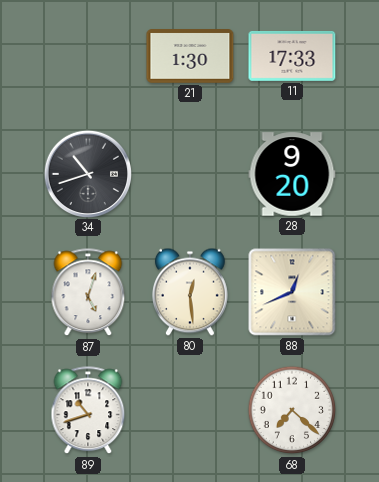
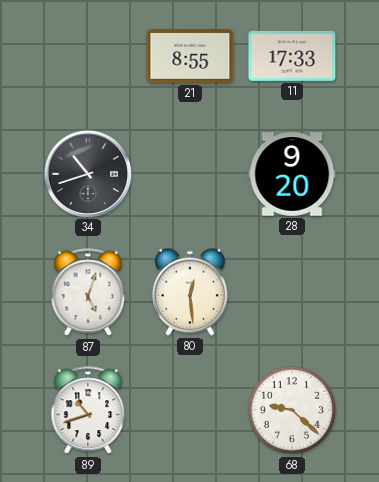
21: 1:30 -> 8:55 (190, 56)
88: 12:41 -> none (292, 292)
68: 7:22 -> 9:22 (292, 410)
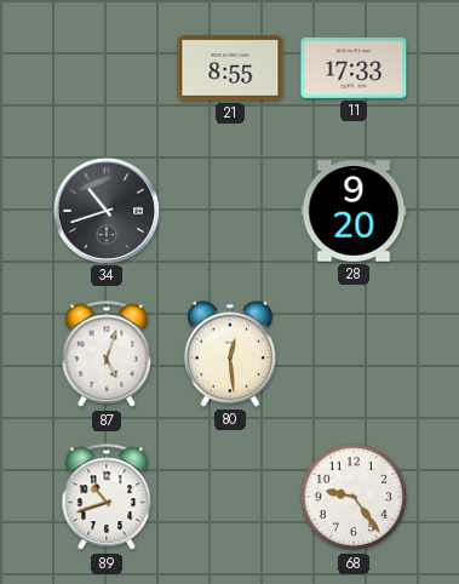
68: 9:22 -> 9:24 (354, 497)
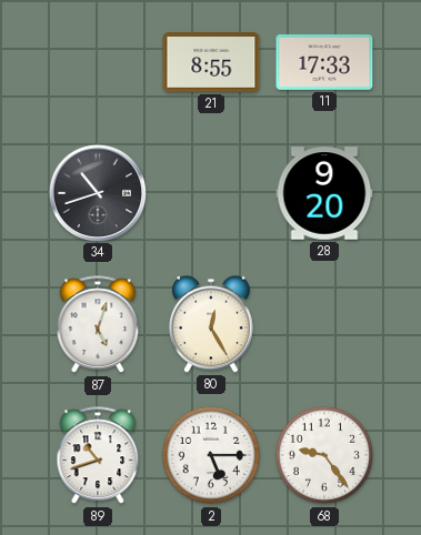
80: 12:29 -> 12:25 (211, 324)
2: none -> 5:15 (211, 455)
